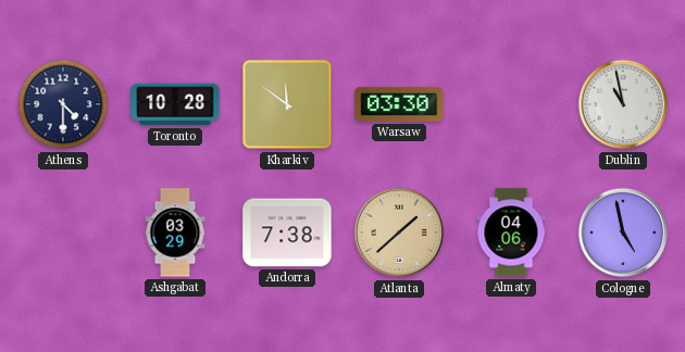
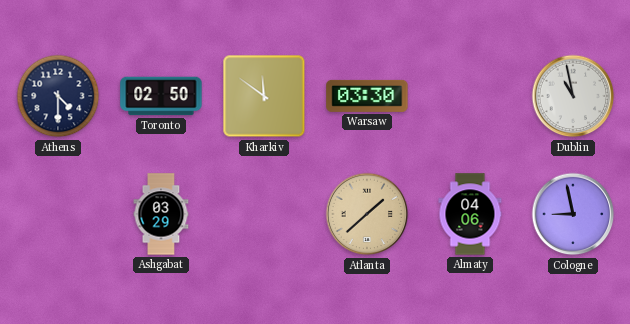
Toronto: 10:28 -> 02:50 (161, 96)
Andorra: 7:38 -> none (287, 232)
Cologne: 4:58 -> 8:58 (573, 214)
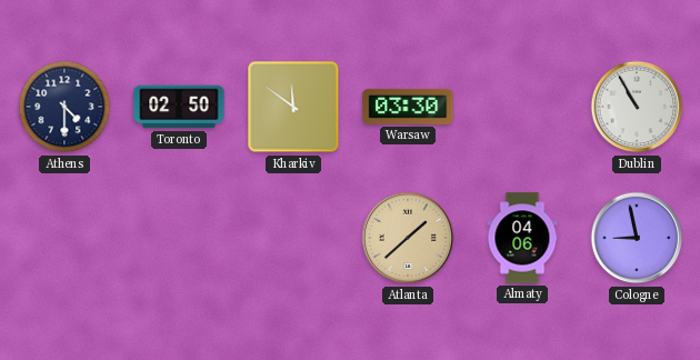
Dublin: 10:58 -> 10:55 (637, 107)
Ashgabat: 03:29 -> none (161, 214)
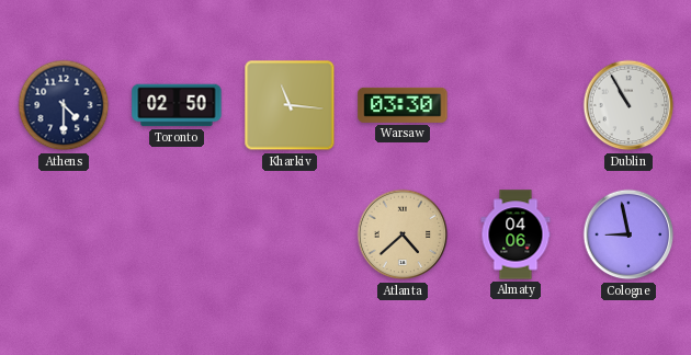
Kharkiv: 11:51 -> 11:16 (290, 105)
Atlanta: 1:38 -> 4:38 (403, 234)
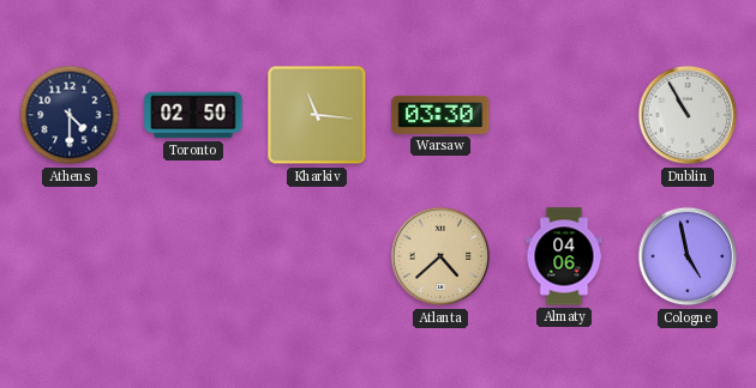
Cologne: 8:58 -> 4:58 (688, 256)
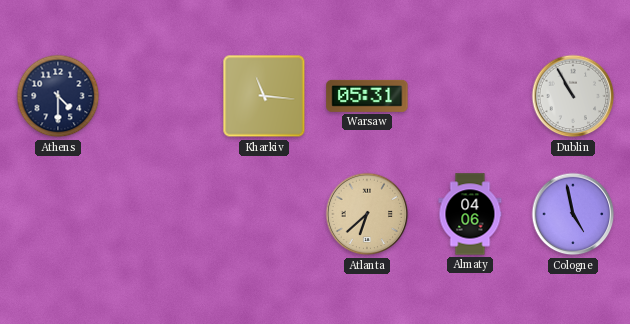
Toronto: 02:50 -> none (193, 115)
Warsaw: 03:30 -> 05:31 (367, 96)
Atlanta: 4:38 -> 6:38 (367, 214)
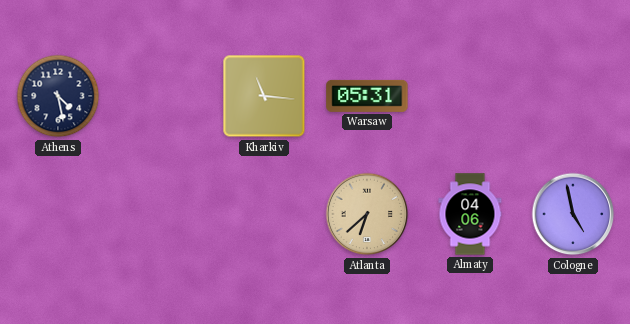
Athens: 4:30 -> 4:28 (58, 96)
Dublin: 10:55 -> none (573, 96)
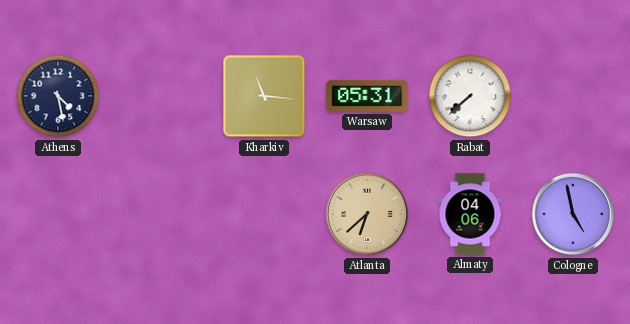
Rabat: none -> 7:38 (470, 96)
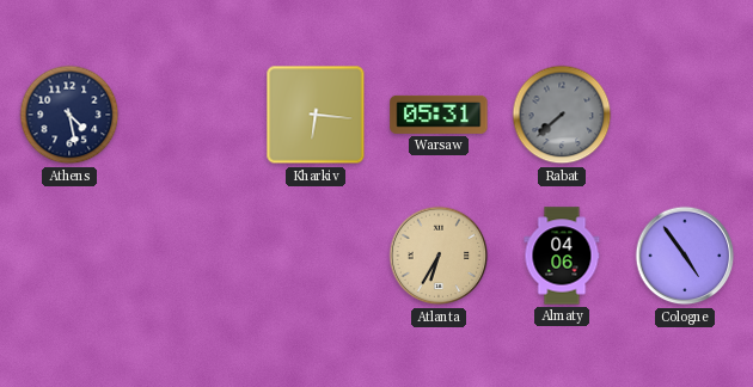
Kharkiv: 11:16 -> 6:16 (316, 115)
Rabat dial: white -> grey (562, 115)
Atlanta: 6:38 -> 6:35 (439, 256)
Cologne: 4:58 -> 4:54 (685, 256)
